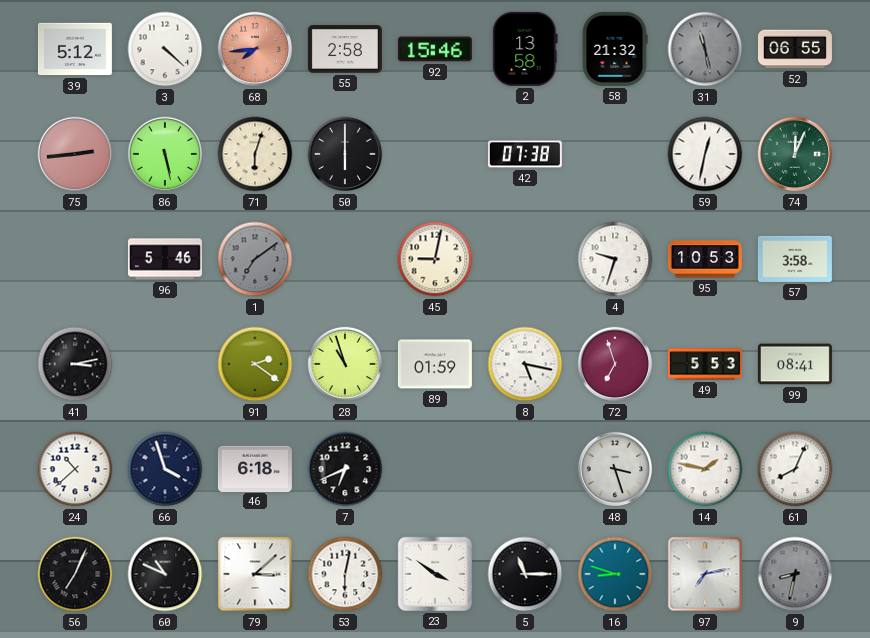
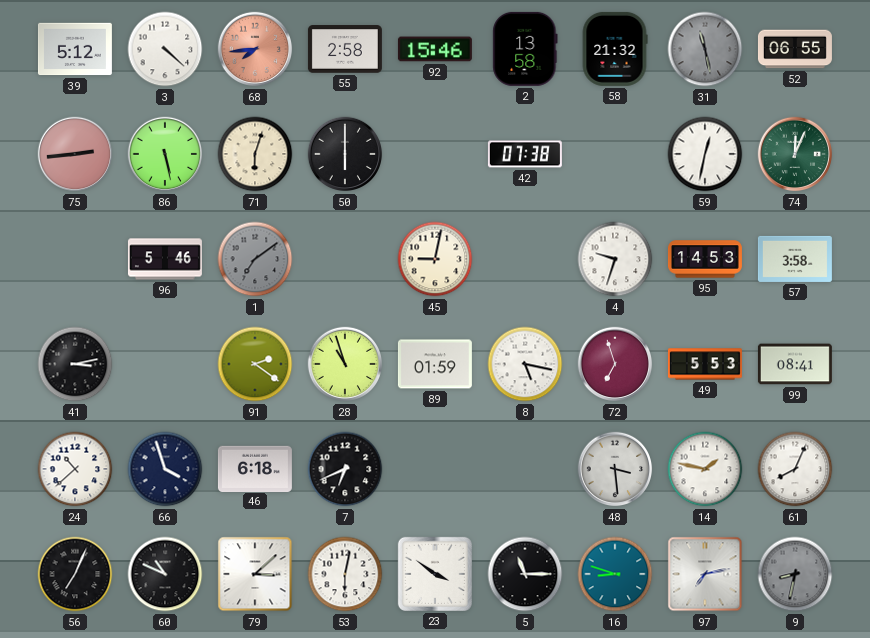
95: 10:53 -> 14:53 (705, 259)
48: 3:27 -> 3:29 (615, 469)
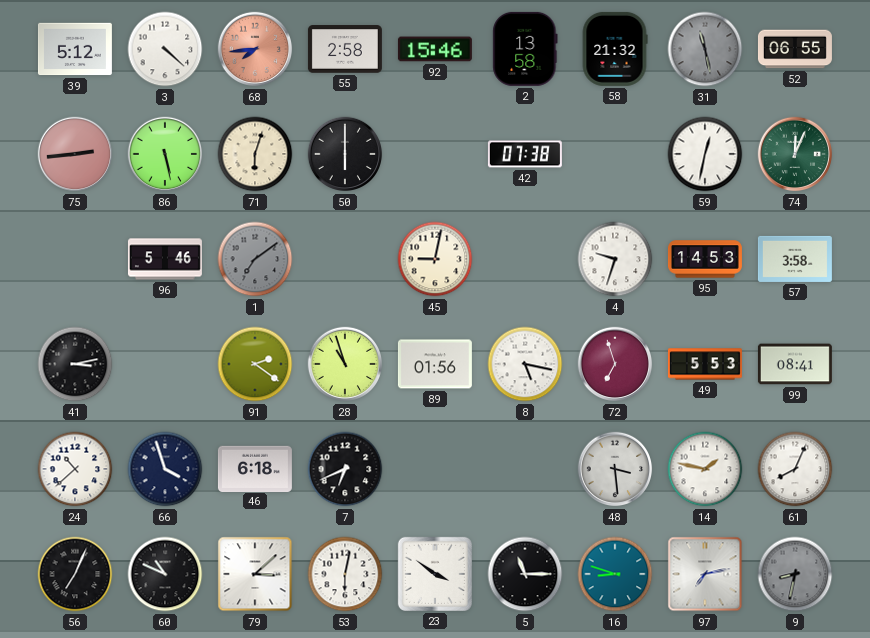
89: 01:59 -> 01:56 (435, 364)
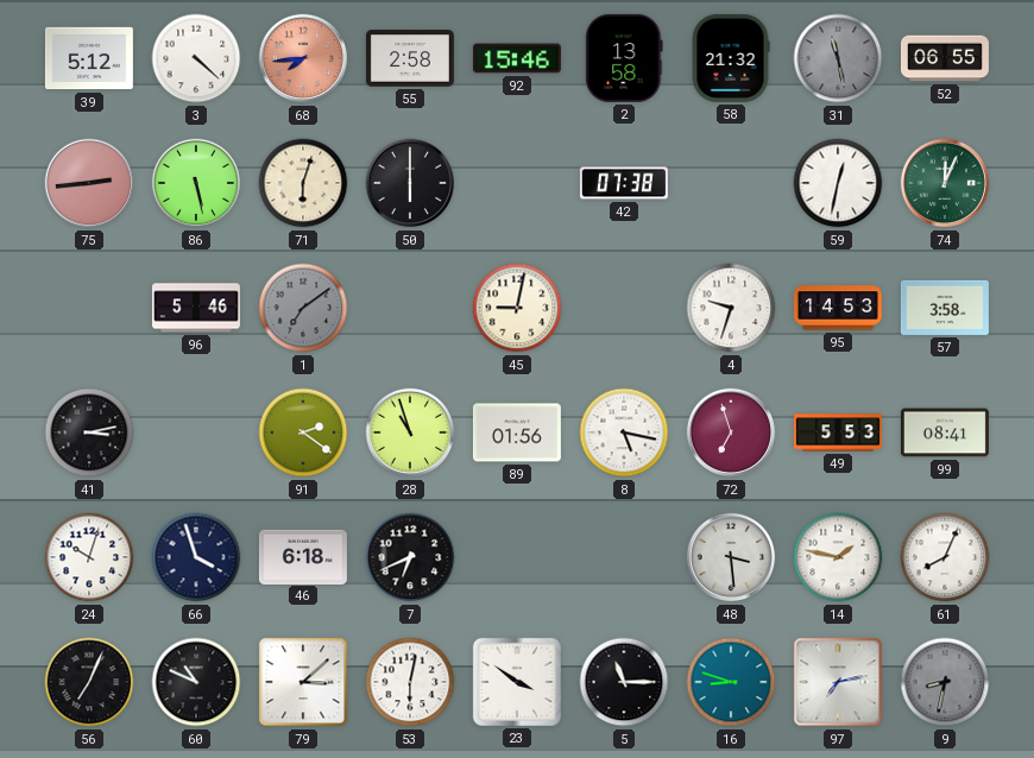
24: 10:38 -> 10:03 (89, 557)
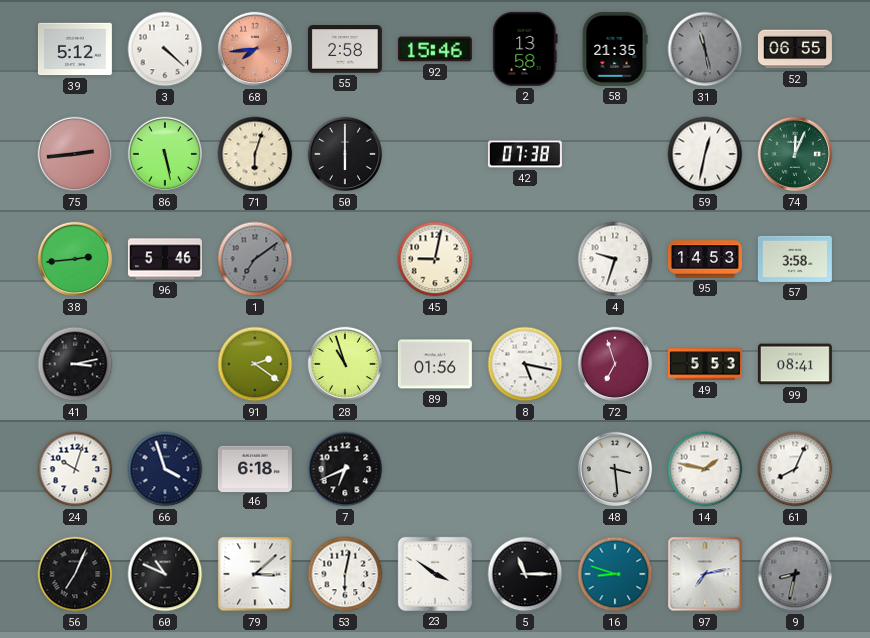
58: 21:32 -> 21:35 (615, 49)
38: none -> 2:44 (75, 259)
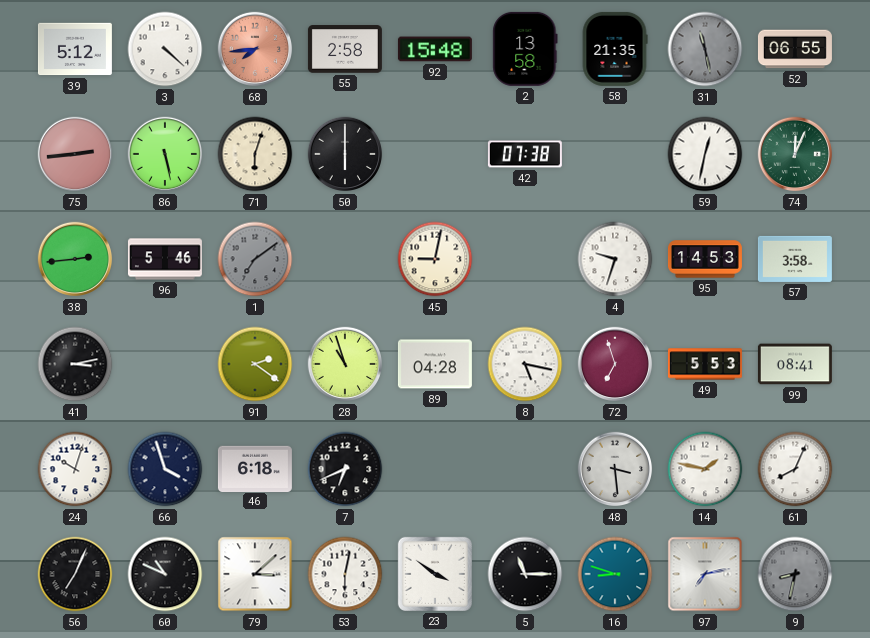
92: 15:46 -> 15:48 (435, 49)
89: 01:56 -> 04:28 (435, 364)
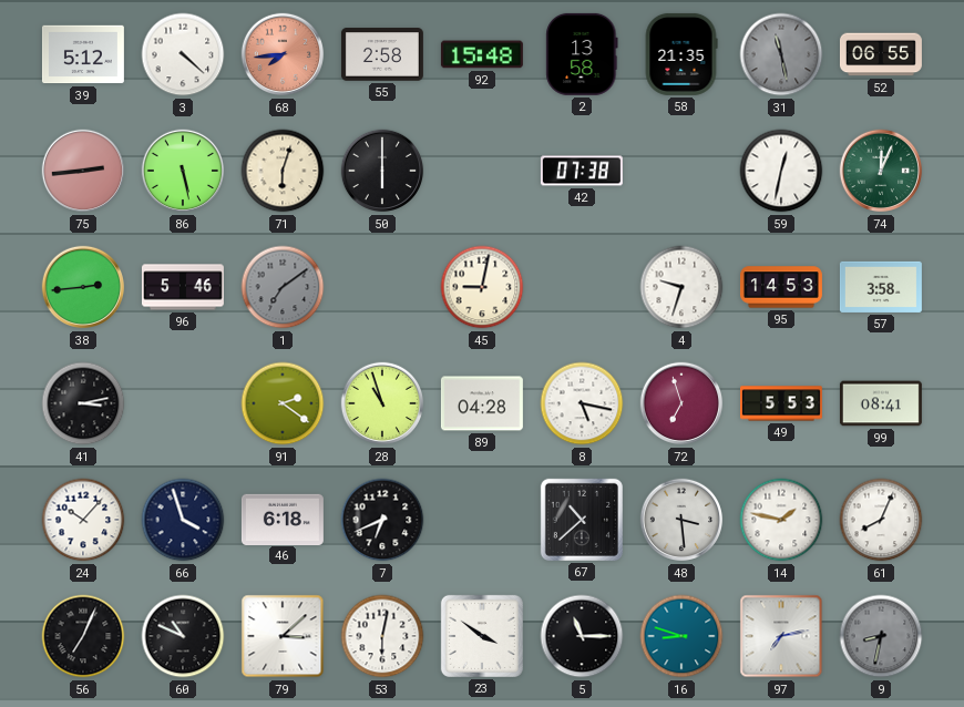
24: 10:03 -> 10:07 (83, 520)
67: none -> 10:38 (582, 520)
